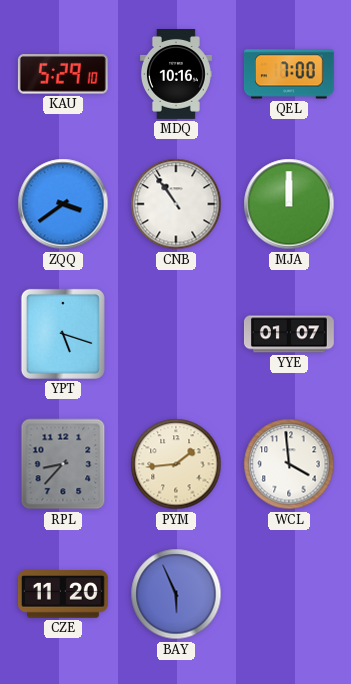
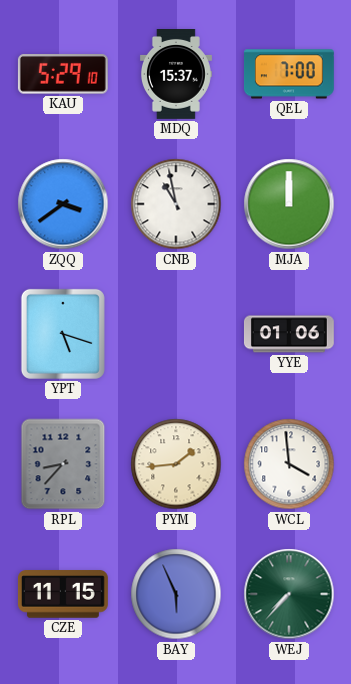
MDQ: 10:16 -> 15:37 (176, 75)
CNB: 10:54 -> 10:58 (176, 204)
YYE: 01:07 -> 01:06 (289, 334)
CZE: 11:20 -> 11:15 (63, 594)
WEJ: none -> 7:37 (289, 594)
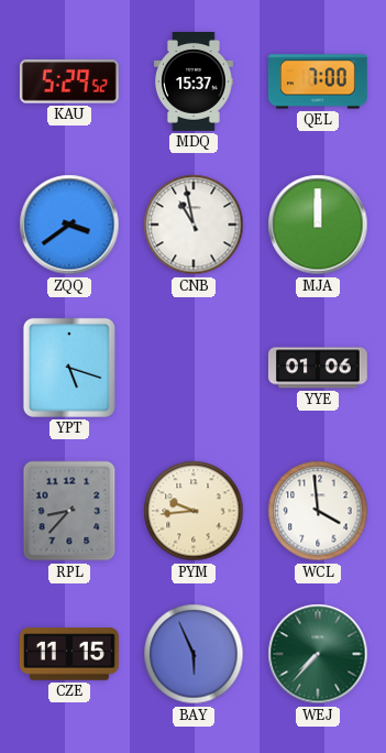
KAU: 5:29:10 -> 5:29:52 (69, 81)
PYM: 1:44 -> 9:44 (194, 511)
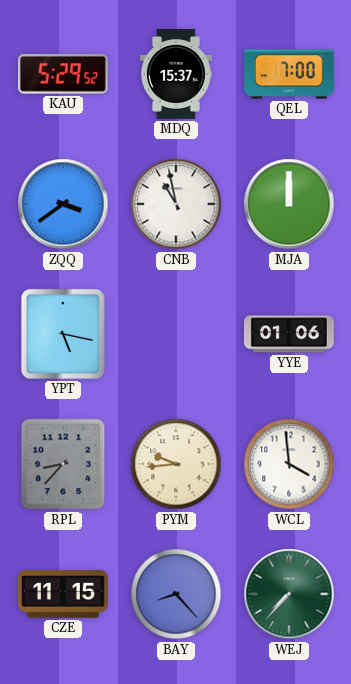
YPT: 5:18 -> 5:17 (63, 334)
BAY: 5:56 -> 8:23 (176, 594)
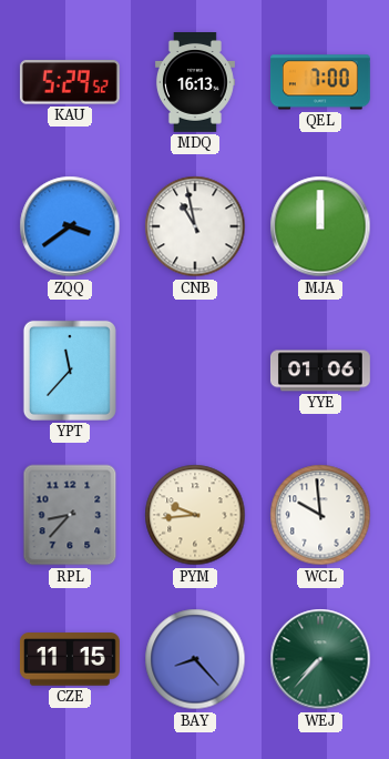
MDQ: 15:37 -> 16:13 (195, 83)
YPT: 5:17 -> 11:37 (70, 371)
WCL: 3:59 -> 9:59 (320, 515)
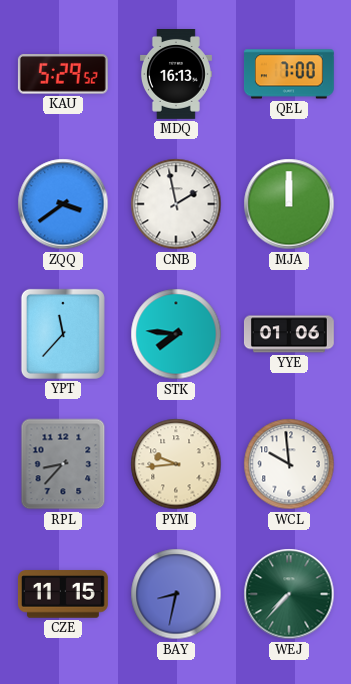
CNB: 10:58 -> 1:58 (176, 204)
STK: none -> 7:46 (176, 334)
BAY: 8:23 -> 8:32 (176, 594)
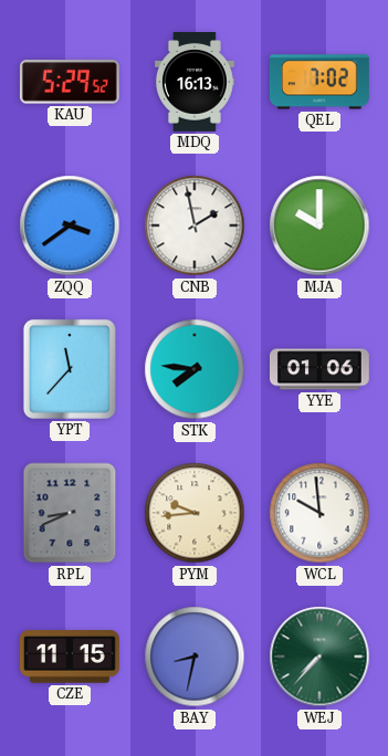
QEL: 7:00 -> 7:02 (319, 82)
MJA: 12:00 -> 10:00 (319, 225)
RPL: 8:37 -> 8:41 (70, 513)
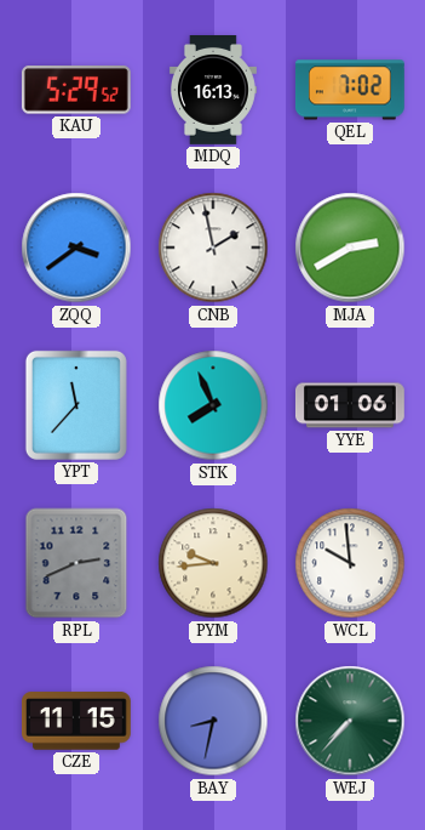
MJA: 10:00 -> 2:40 (350, 248)
STK: 7:46 -> 7:56 (213, 405)
RPL: 8:41 -> 2:41 (76, 563)
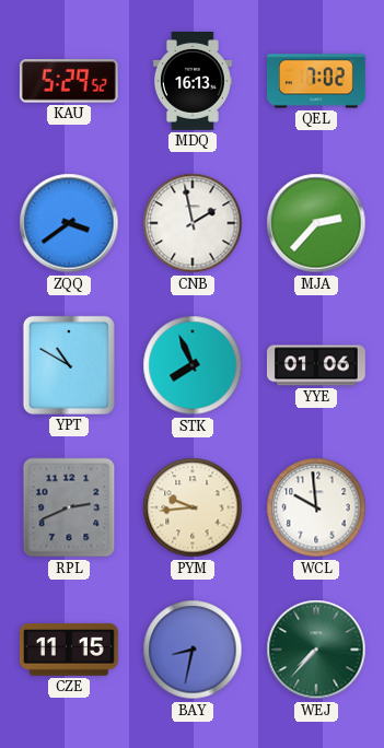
MJA: 2:40 -> 2:37 (316, 223)
YPT: 11:37 -> 10:50 (69, 365)
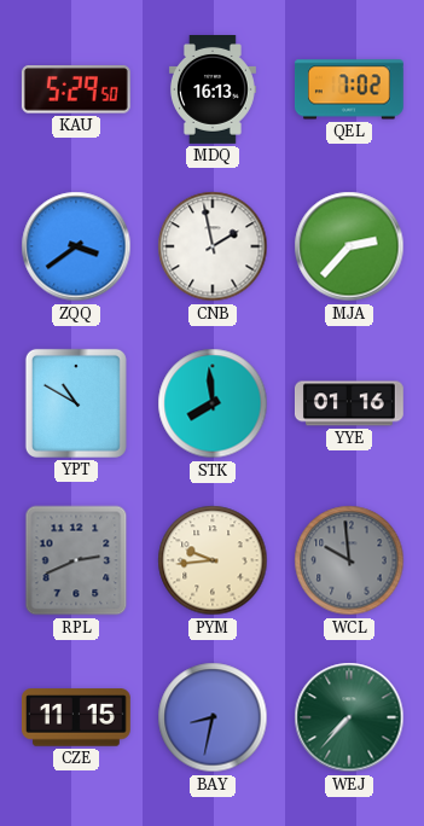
KAU: 5:29:52 -> 5:29:50 (76, 89)
STK: 7:56 -> 7:59 (213, 403)
YYE: 01:06 -> 01:16 (349, 403)
WCL dial: white -> grey (349, 560)
